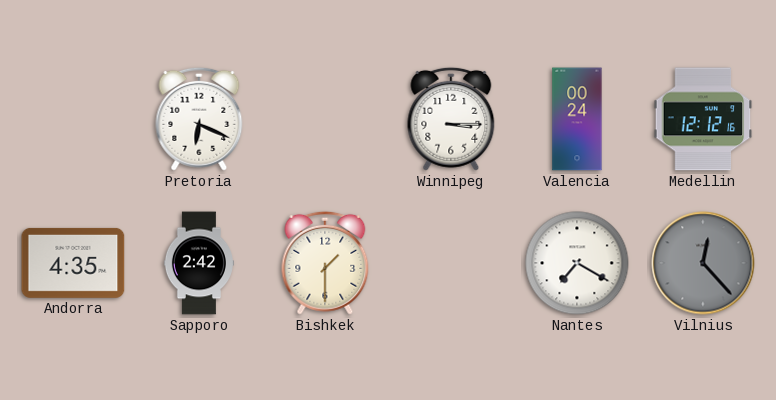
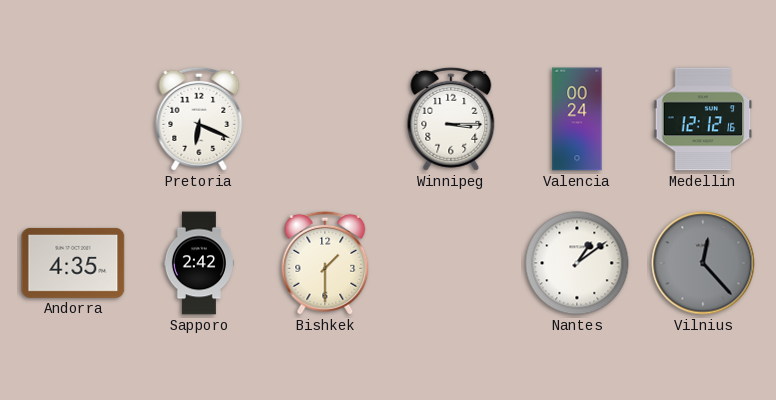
Nantes: 7:20 -> 1:09 (577, 263)
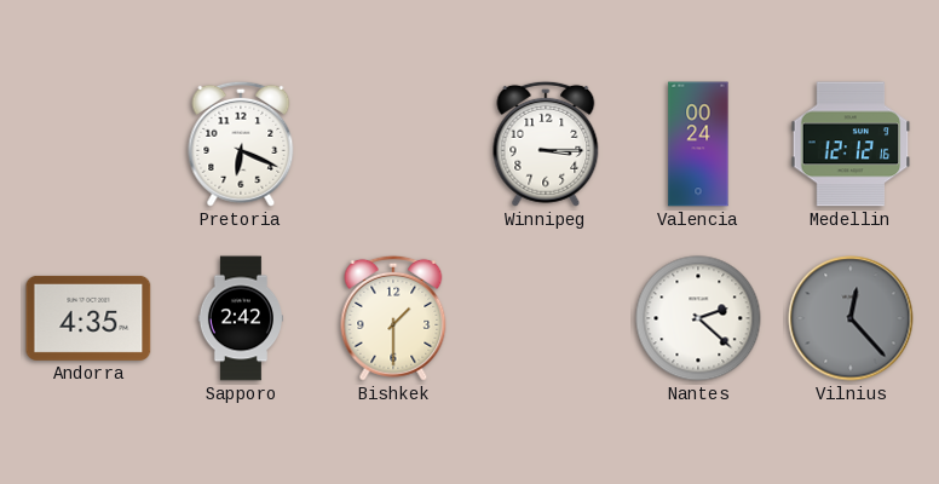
Nantes: 1:09 -> 2:22 (698, 318)
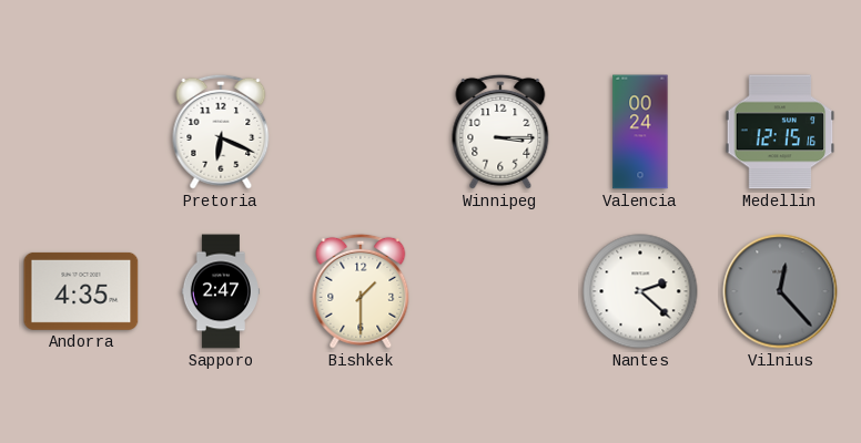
Medellin: 12:12 -> 12:15 (780, 132)
Sapporo: 2:42 -> 2:47 (221, 291)
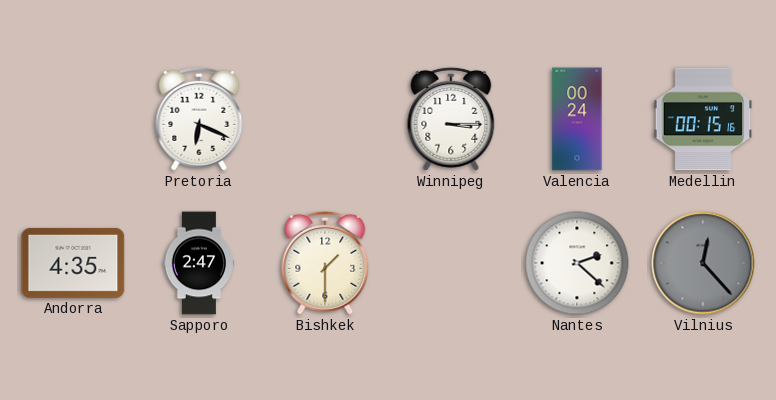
Medellin: 12:15 -> 00:15 (703, 119)
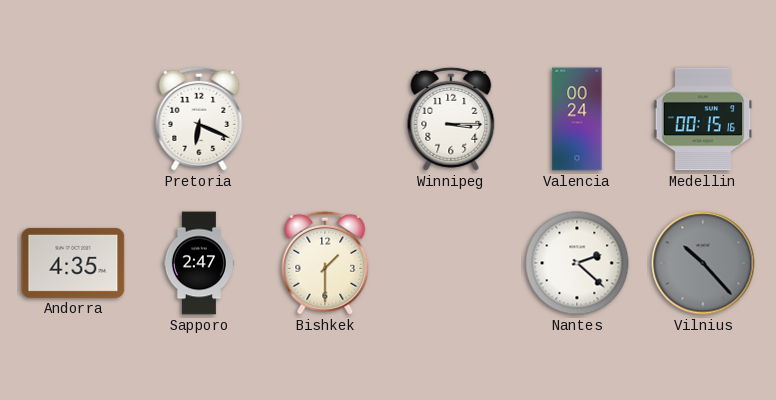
Vilnius: 12:23 -> 10:23 (703, 263)
